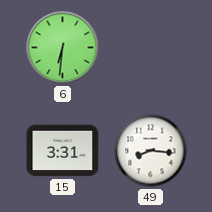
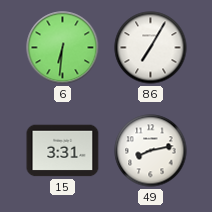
86: none -> 7:05 (151, 48)
49: 8:16 -> 8:13 (151, 151)
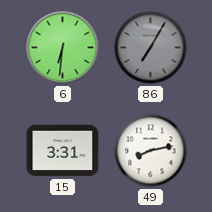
86 dial: white -> grey (151, 48)
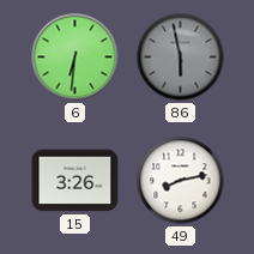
86: 7:05 -> 5:58 (181, 58)
15: 3:31 -> 3:26 (75, 181)
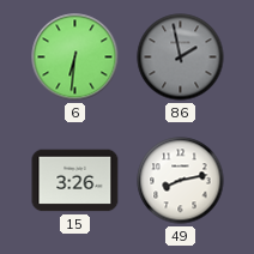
86: 5:58 -> 1:58 (181, 58)
